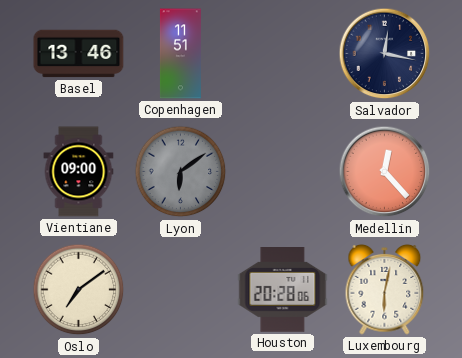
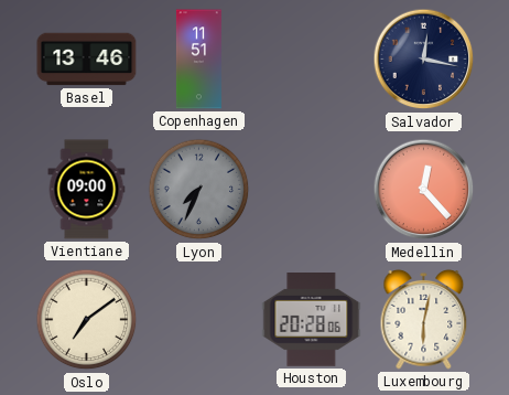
Lyon: 6:09 -> 7:34 (199, 190)
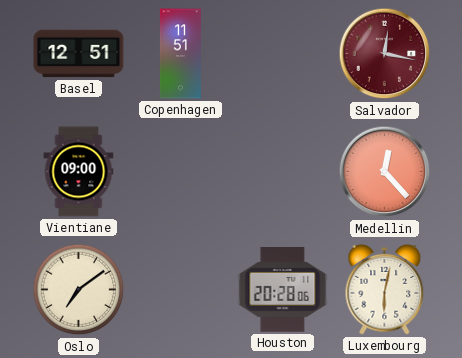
Basel: 13:46 -> 12:51 (79, 54)
Salvador dial: navy -> burgundy (385, 54)
Lyon: 7:34 -> none (199, 190)
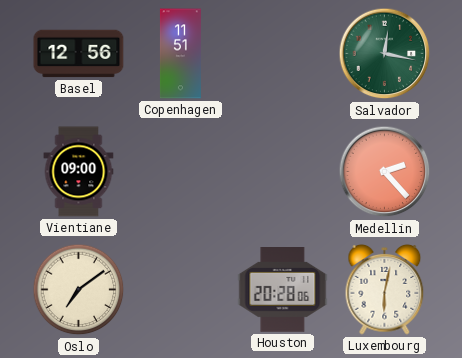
Basel: 12:51 -> 12:56 (79, 54)
Salvador dial: burgundy -> green (385, 54)
Medellin: 12:23 -> 2:23 (385, 172)
